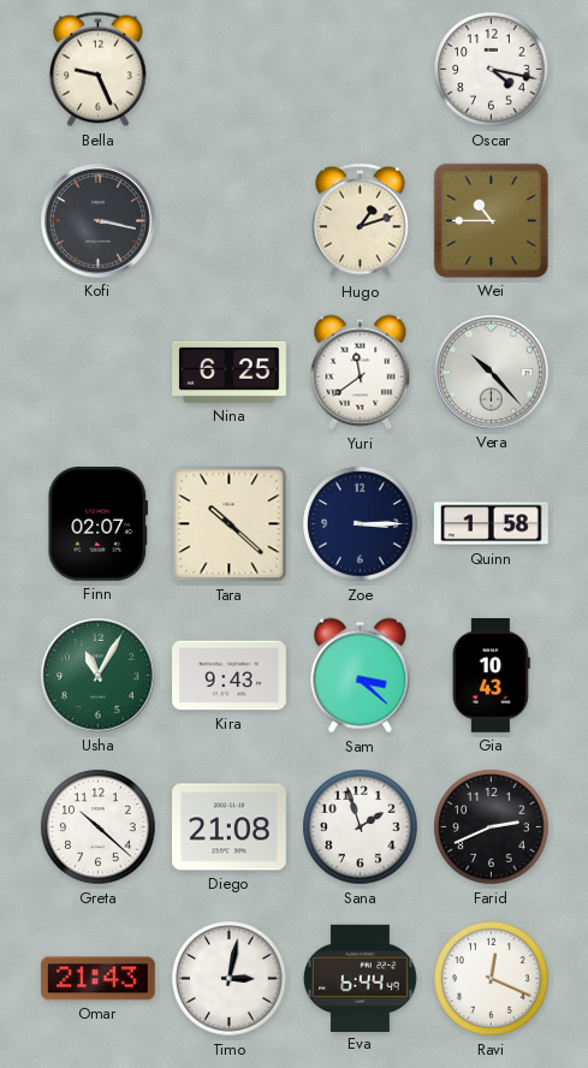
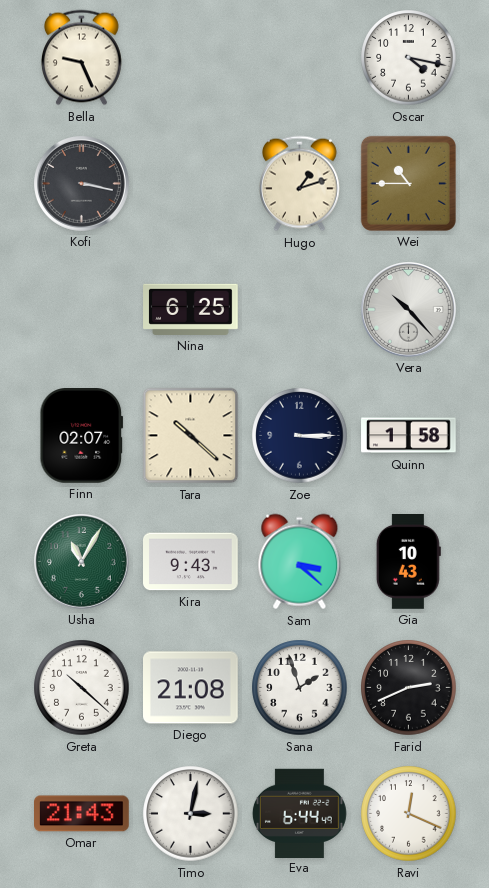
Yuri: 11:39 -> none (361, 373)
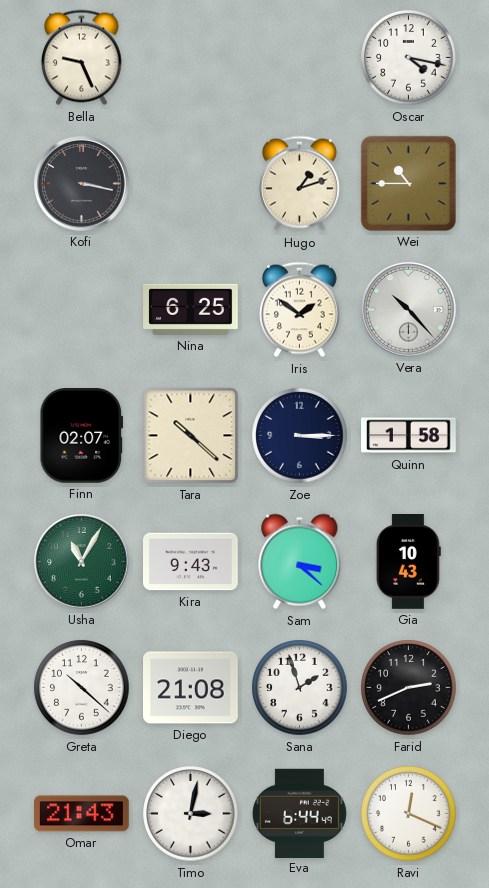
Iris: none -> 1:51 (300, 310)
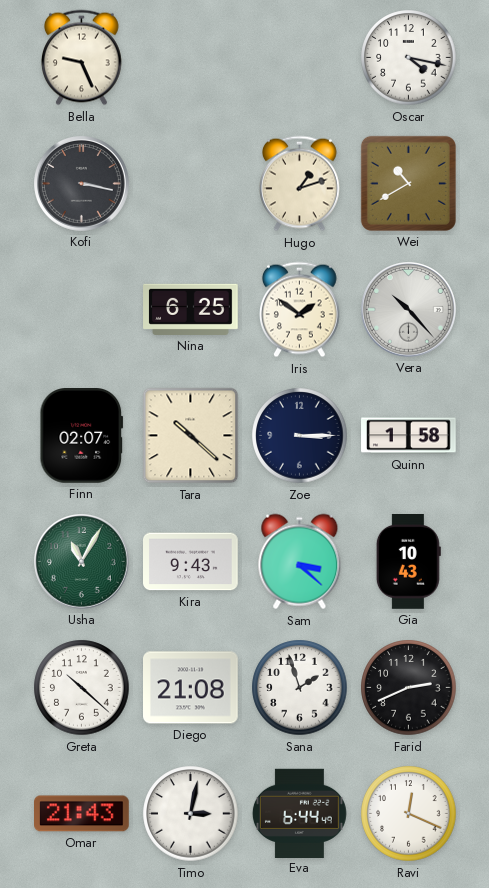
Wei: 10:45 -> 10:40 (408, 183)
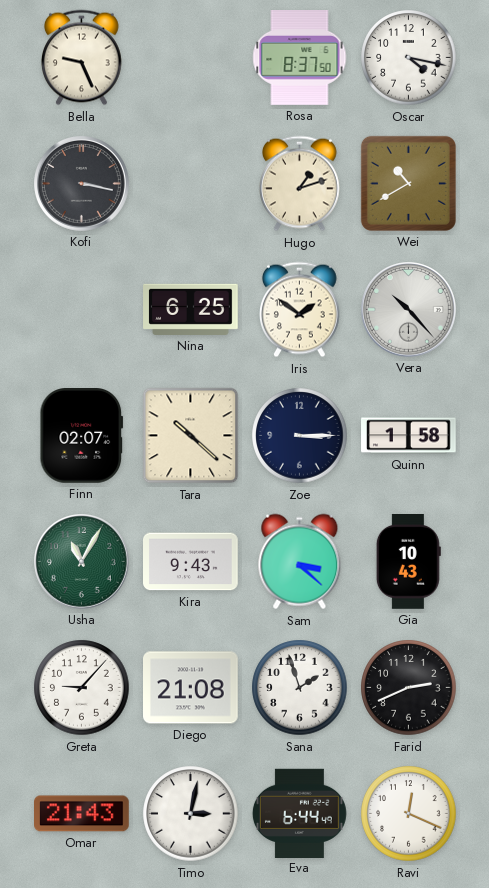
Rosa: none -> 8:37 (300, 58)
Greta: 10:22 -> 9:07 (82, 688)
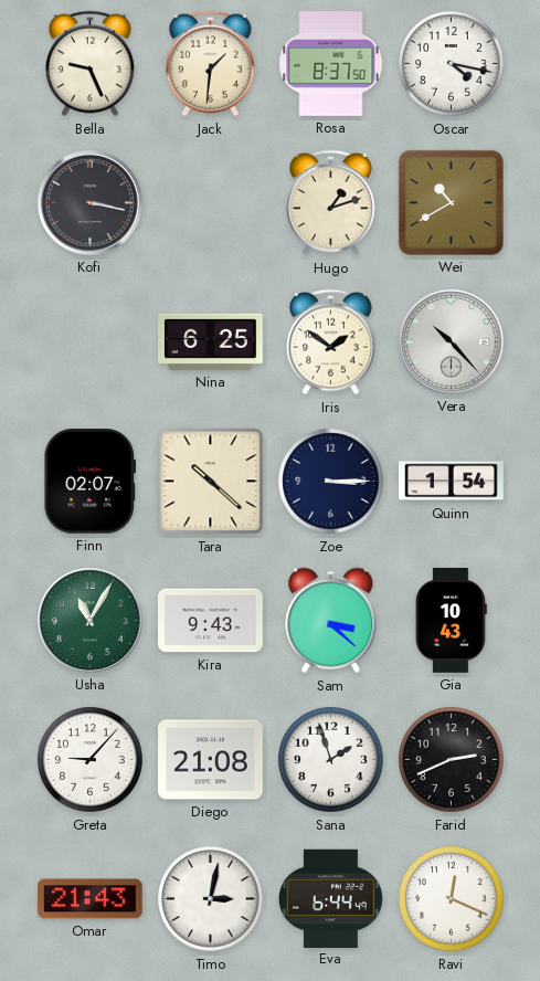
Jack: none -> 1:31 (211, 64)
Quinn: 1:58 -> 1:54 (452, 482)
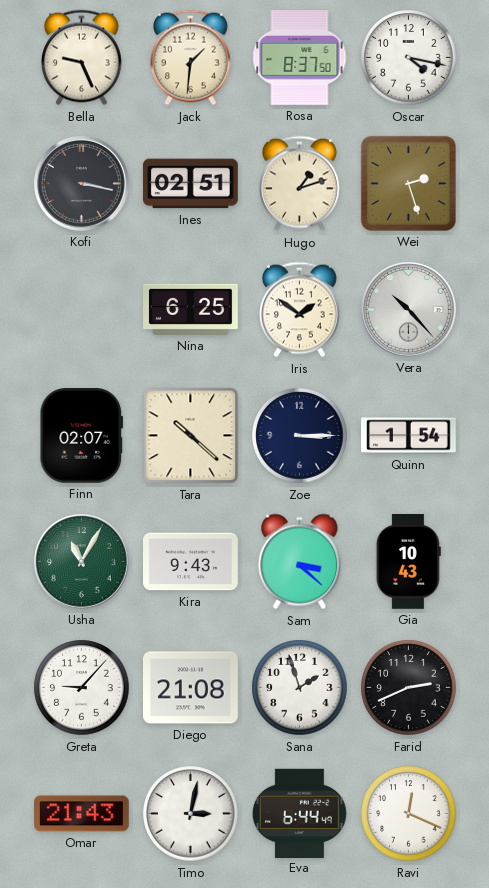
Ines: none -> 02:51 (191, 184)
Wei: 10:40 -> 2:27 (408, 183)
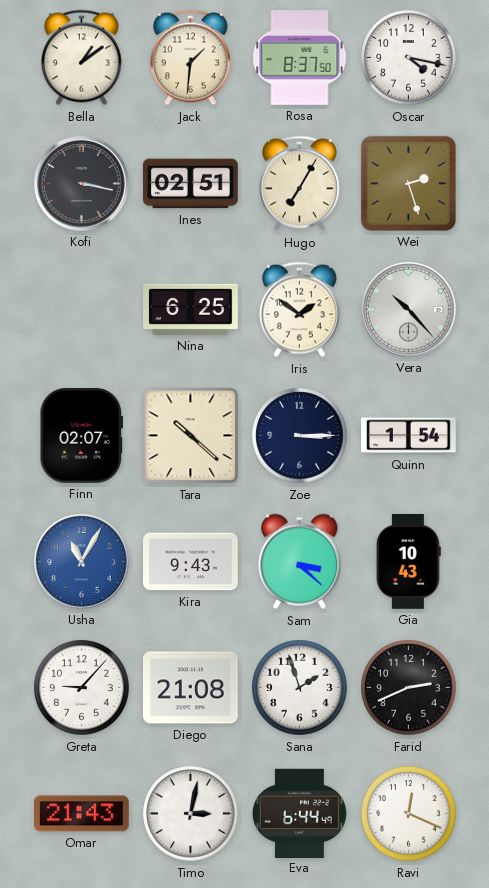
Bella: 9:26 -> 1:09 (82, 58)
Hugo: 1:12 -> 7:05 (300, 184)
Usha dial: green -> blue (82, 562)
